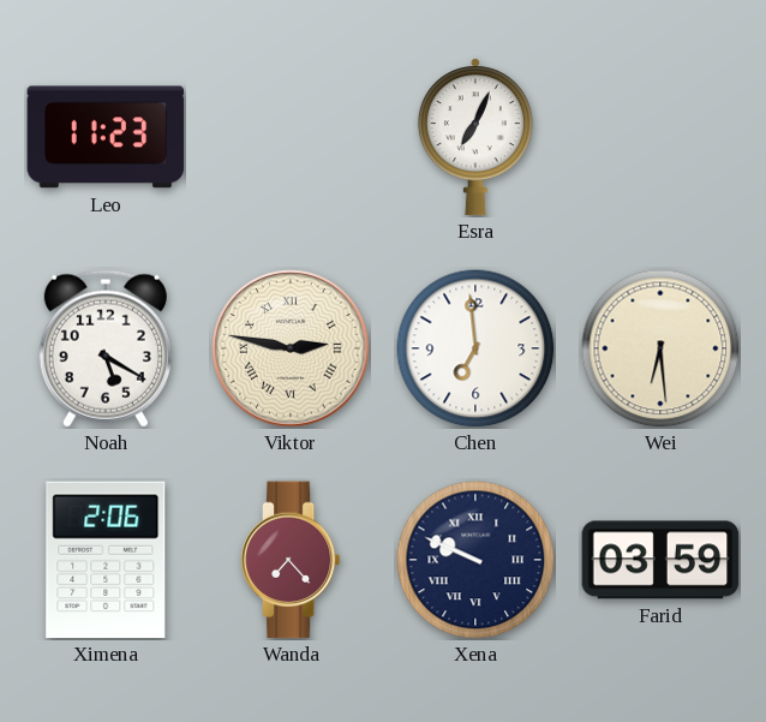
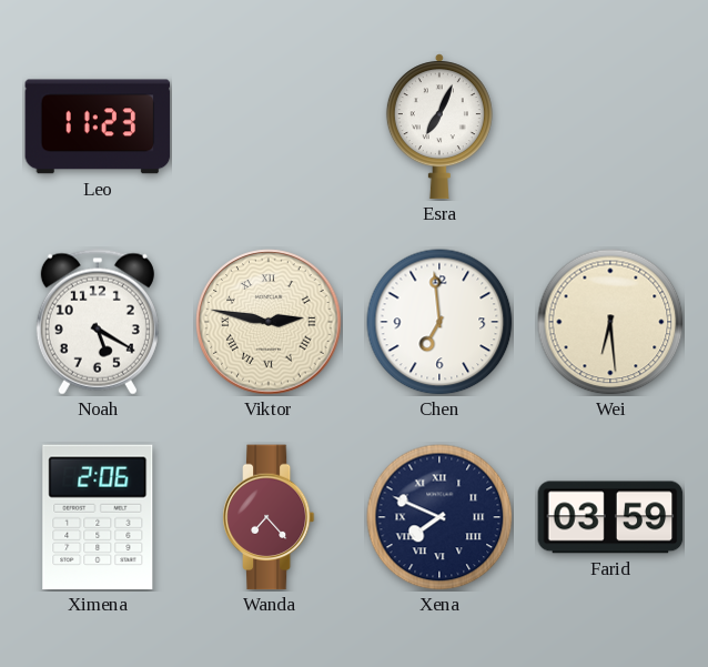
Xena: 9:49 -> 7:49 (439, 517)
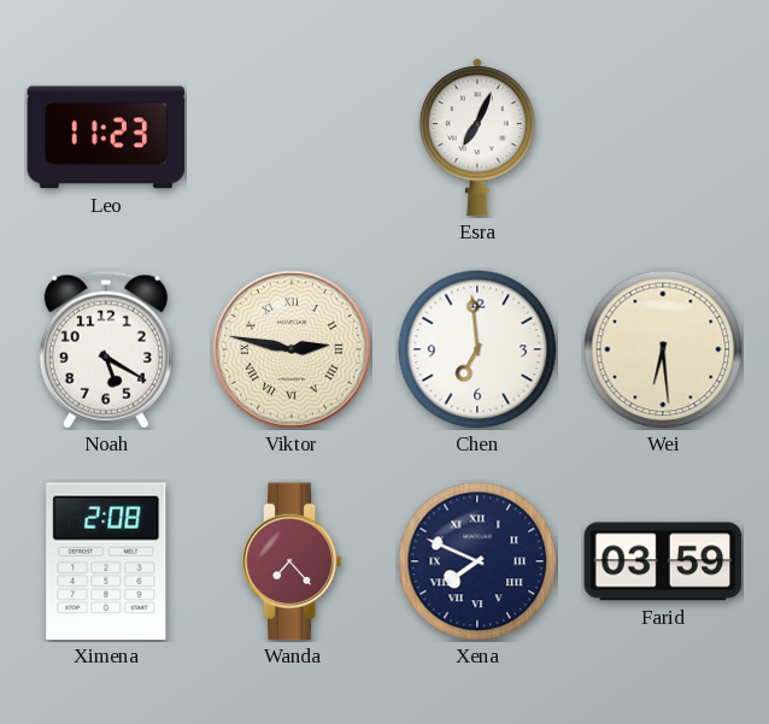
Ximena: 2:06 -> 2:08 (106, 561)
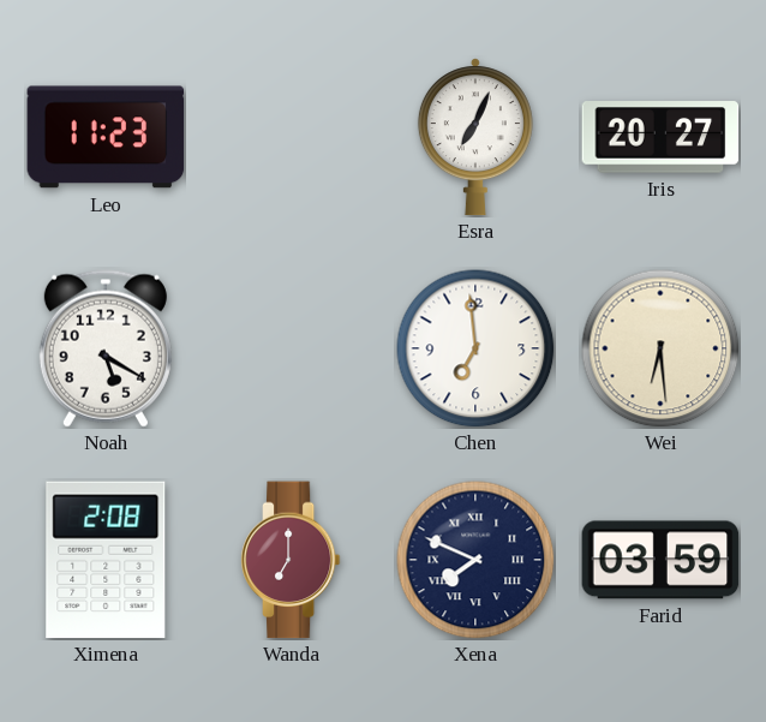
Iris: none -> 20:27 (660, 137)
Viktor: 2:47 -> none (292, 349)
Wanda: 7:23 -> 7:00 (291, 560)
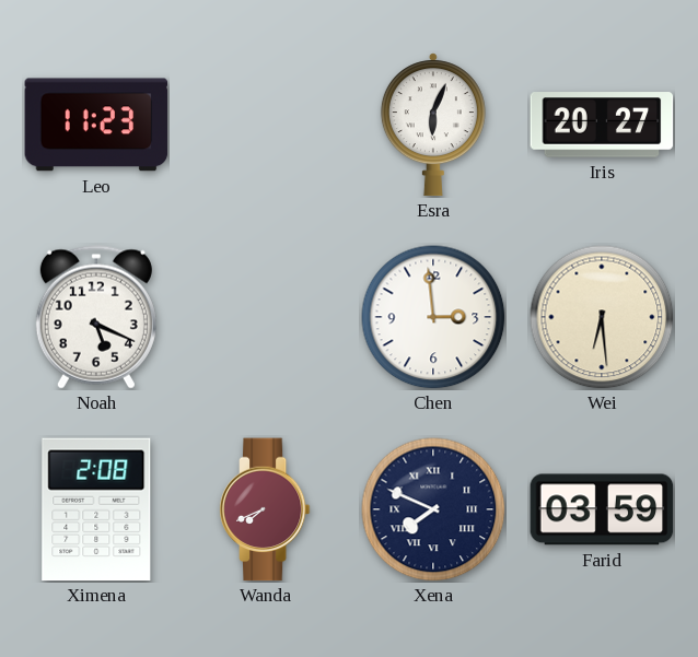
Esra: 7:04 -> 6:04 (433, 125)
Noah: 5:20 -> 5:19 (96, 317)
Chen: 6:59 -> 2:59 (433, 317)
Wanda: 7:00 -> 7:41 (265, 509)
